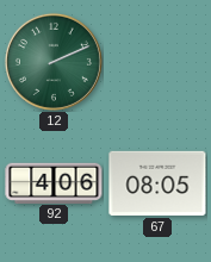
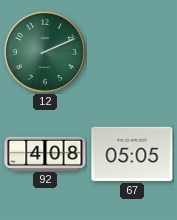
92: 4:06 -> 4:08 (45, 153)
67: 08:05 -> 05:05 (132, 154)
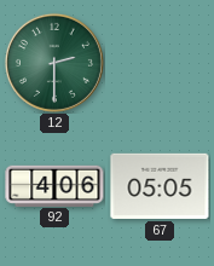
12: 2:11 -> 2:30 (54, 63)
92: 4:08 -> 4:06 (54, 185)
